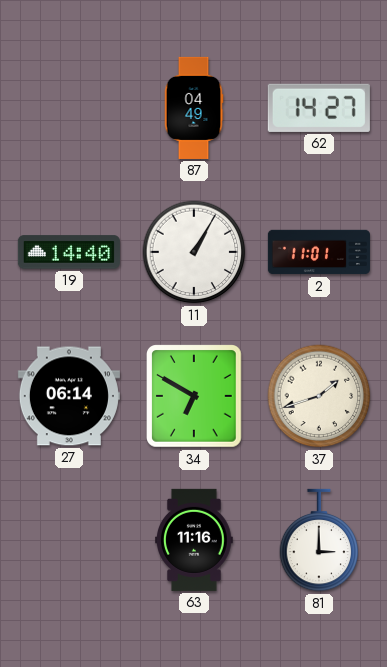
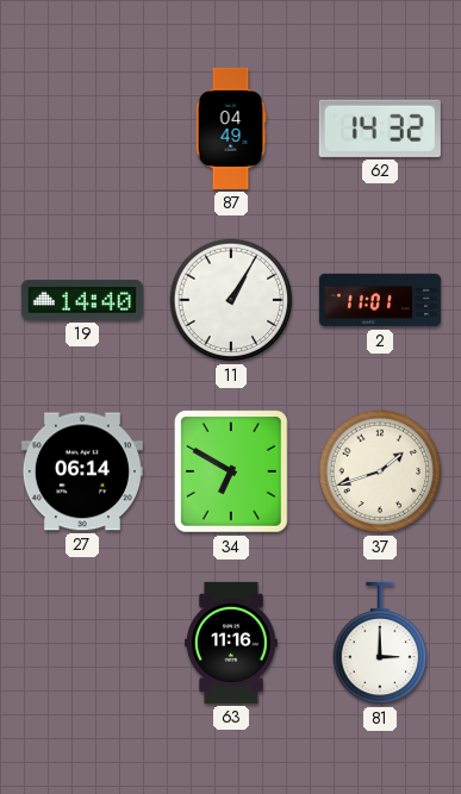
62: 14:27 -> 14:32 (380, 129)
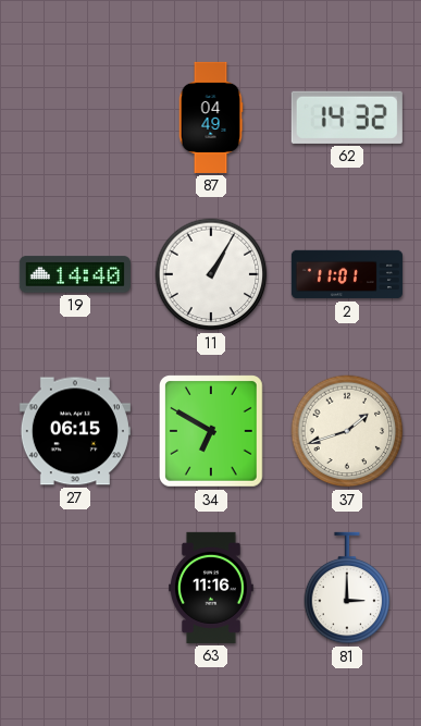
27: 06:14 -> 06:15 (75, 431)
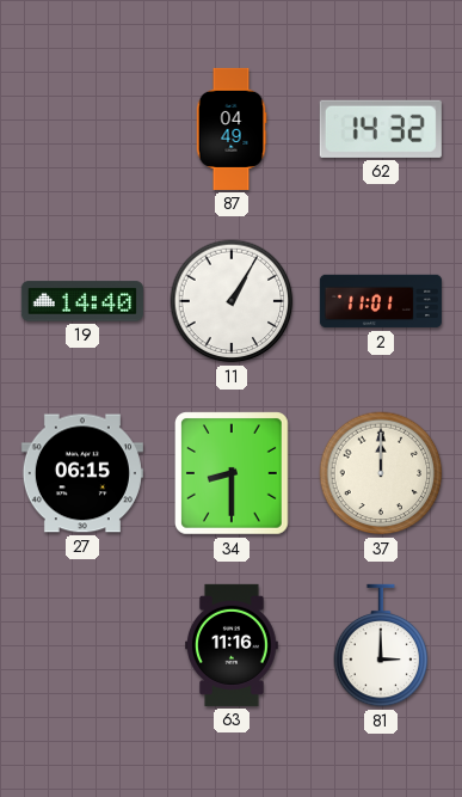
34: 6:50 -> 8:30 (233, 473)
37: 1:42 -> 12:00 (381, 473)
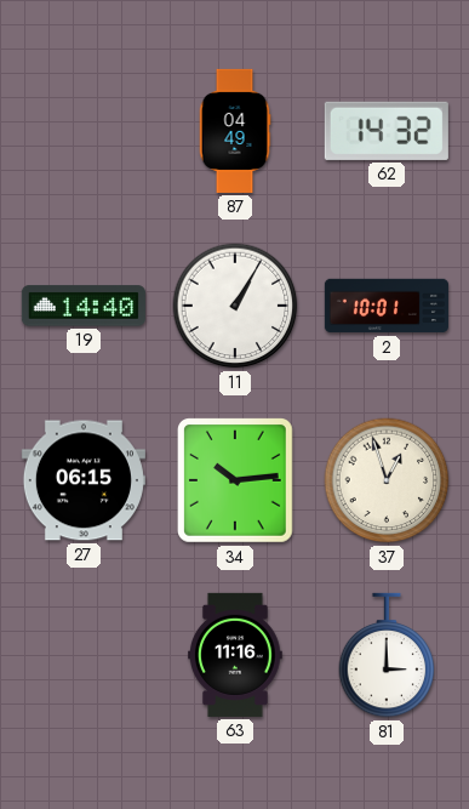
2: 11:01 -> 10:01 (387, 306)
34: 8:30 -> 10:14 (236, 480)
37: 12:00 -> 12:57 (387, 480)
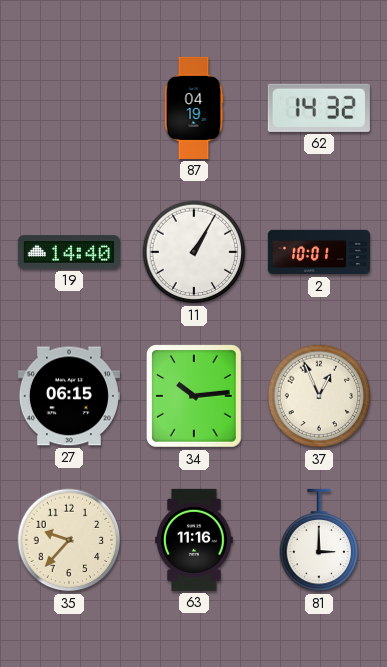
87: 04:49 -> 04:19 (194, 108)
37: 12:57 -> 12:56 (319, 396)
35: none -> 9:37 (69, 540)
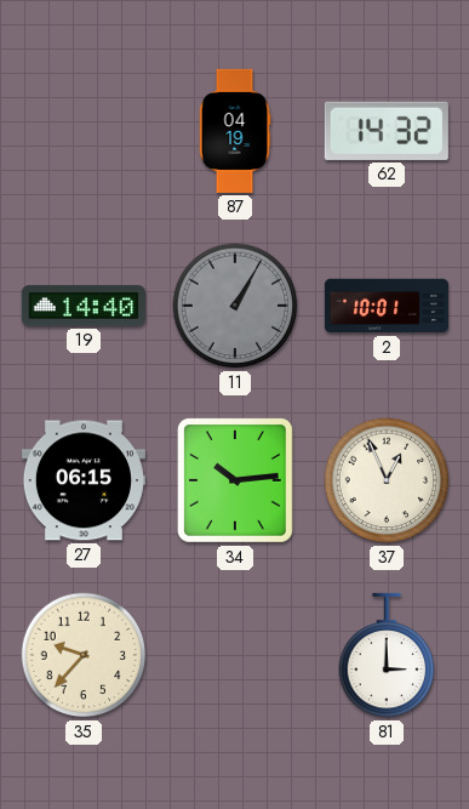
11 dial: white -> grey (235, 306)
63: 11:16 -> none (195, 540)
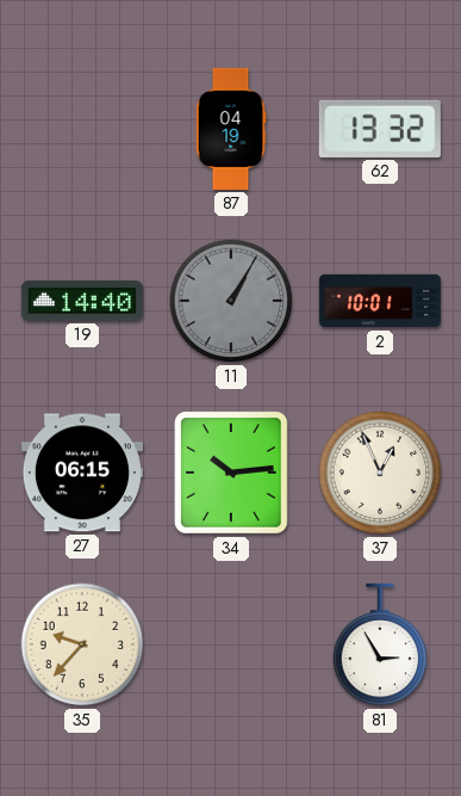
62: 14:32 -> 13:32 (380, 129)
81: 3:00 -> 2:55 (380, 644)
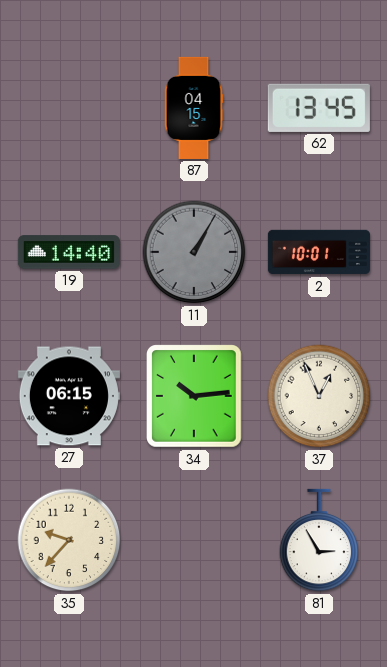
87: 04:19 -> 04:15 (194, 108)
62: 13:32 -> 13:45 (319, 108)
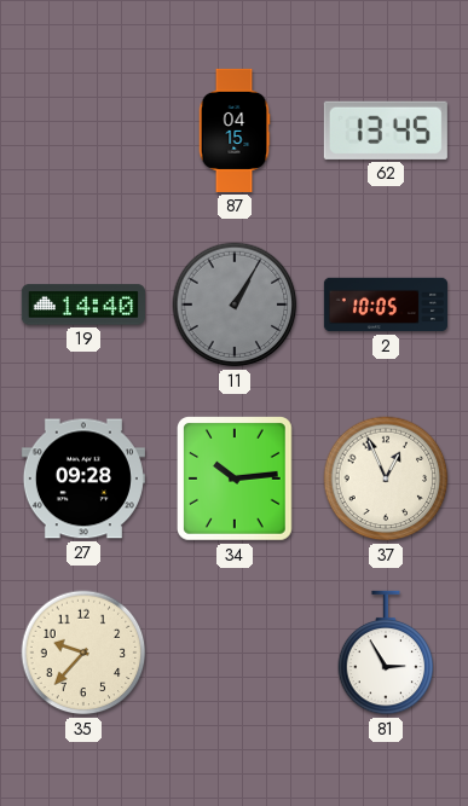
2: 10:01 -> 10:05 (386, 305)
27: 06:15 -> 09:28 (83, 479)
